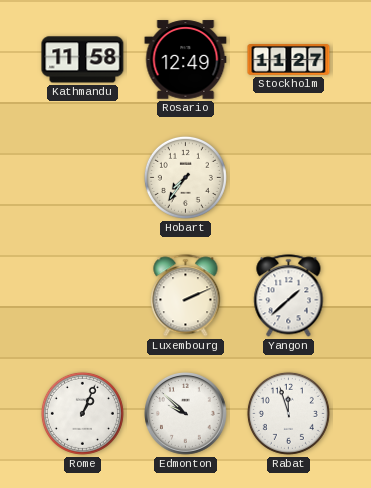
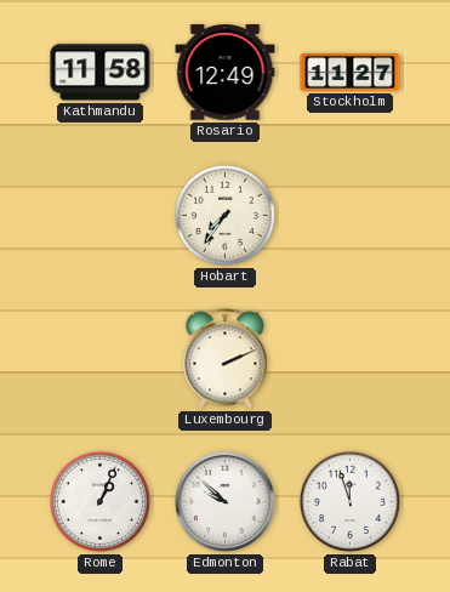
Yangon: 1:38 -> none (289, 296)
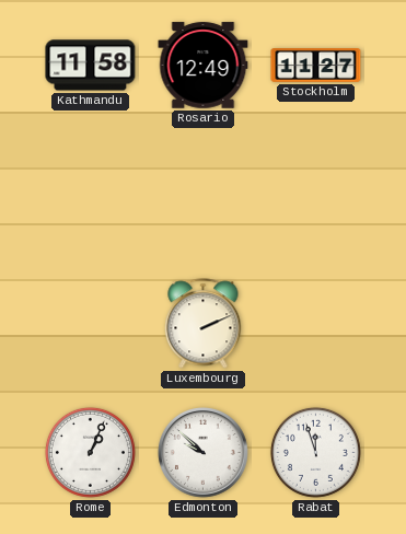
Hobart: 7:36 -> none (224, 215)
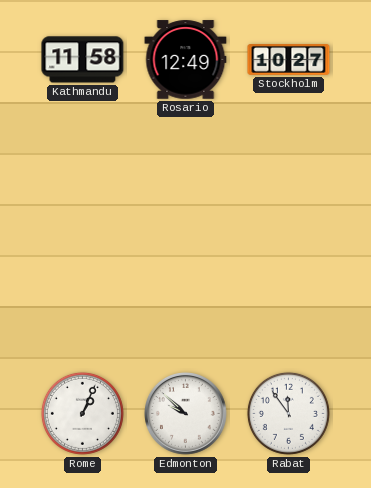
Stockholm: 11:27 -> 10:27 (289, 60)
Luxembourg: 2:11 -> none (204, 324)
Rabat: 11:57 -> 11:54 (288, 413)
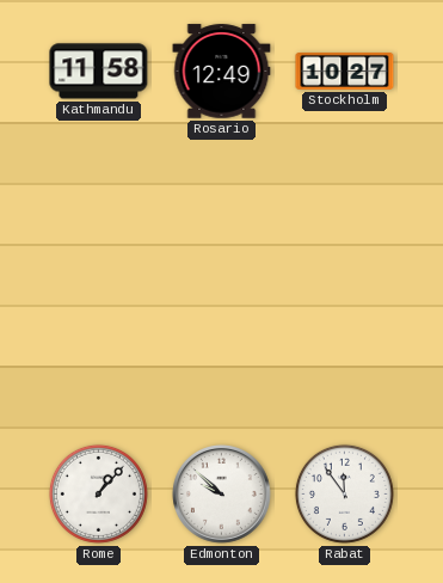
Rome: 1:04 -> 1:07 (98, 493)
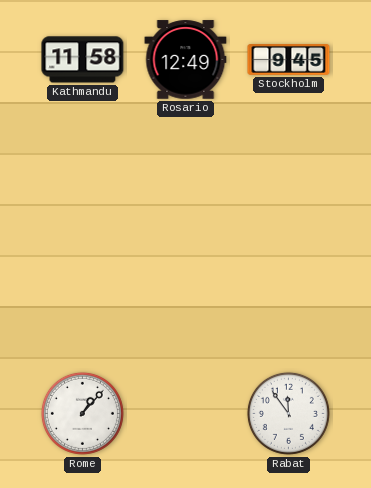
Stockholm: 10:27 -> 9:45 (289, 60)
Edmonton: 9:52 -> none (222, 495)
